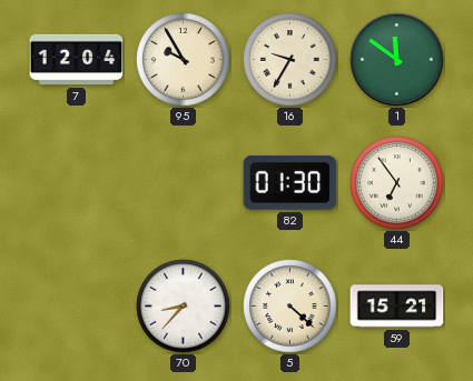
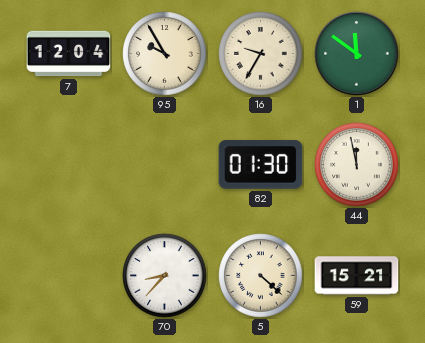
44: 6:54 -> 11:58 (357, 165)
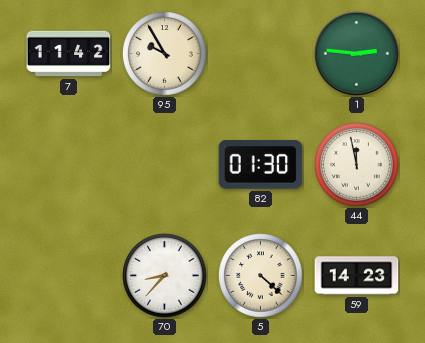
7: 12:04 -> 11:42 (69, 54)
16: 9:35 -> none (261, 54)
1: 11:51 -> 2:46 (357, 54)
59: 15:21 -> 14:23 (357, 276)
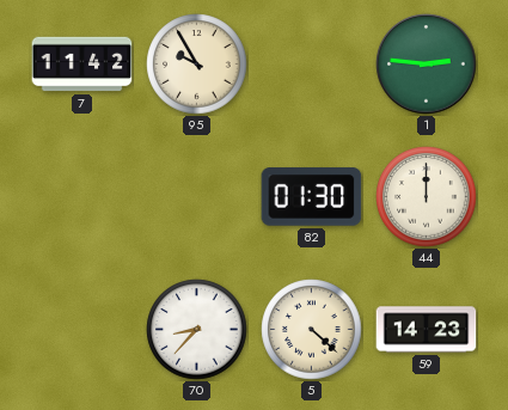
44: 11:58 -> 12:00 (427, 197)
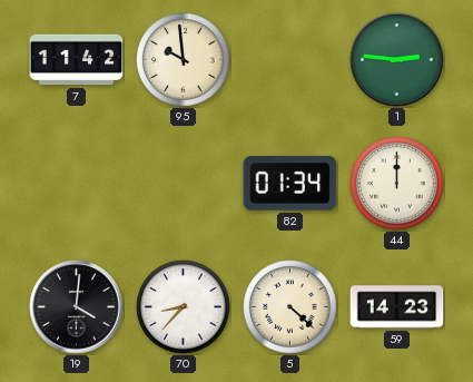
95: 9:55 -> 9:59 (184, 60)
82: 01:30 -> 01:34 (290, 184)
19: none -> 4:01 (77, 307)
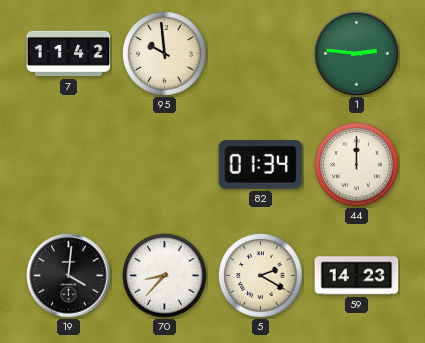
5: 4:22 -> 2:20 (261, 276)
